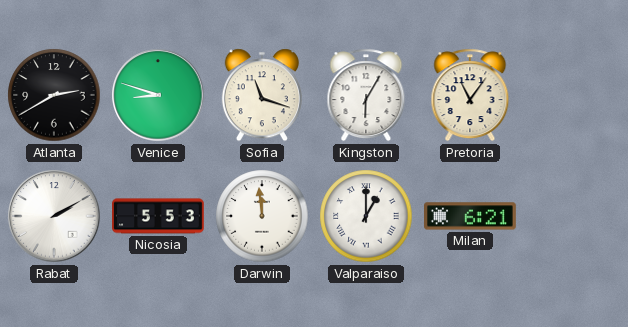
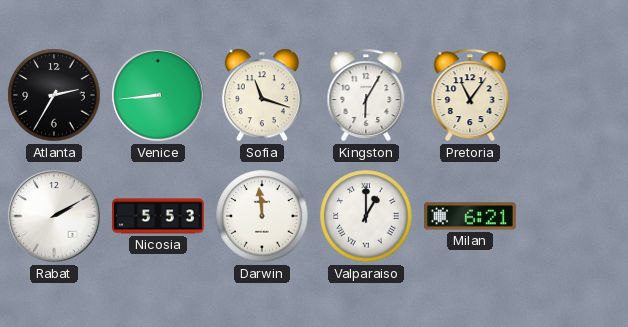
Atlanta: 2:40 -> 2:35 (54, 95)
Venice: 8:48 -> 8:44 (158, 95)
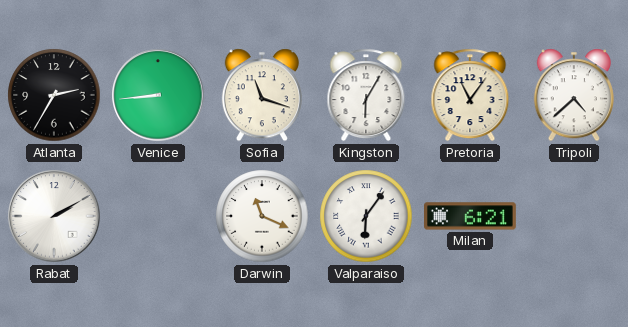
Tripoli: none -> 4:38 (574, 95)
Nicosia: 5:53 -> none (159, 216)
Darwin: 11:59 -> 11:19 (262, 216)
Valparaiso: 1:00 -> 6:06 (366, 216)
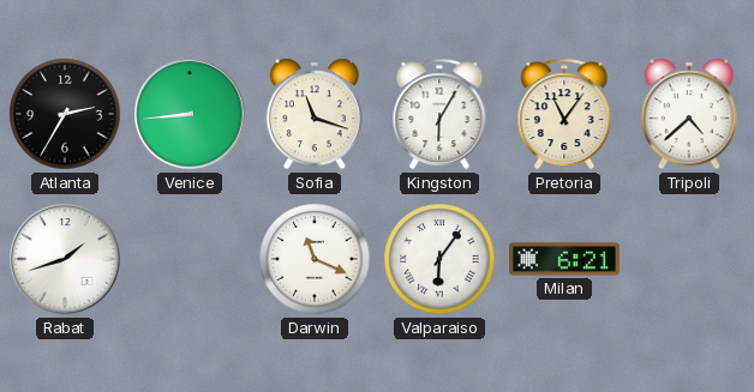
Rabat: 2:10 -> 1:42 (65, 259)
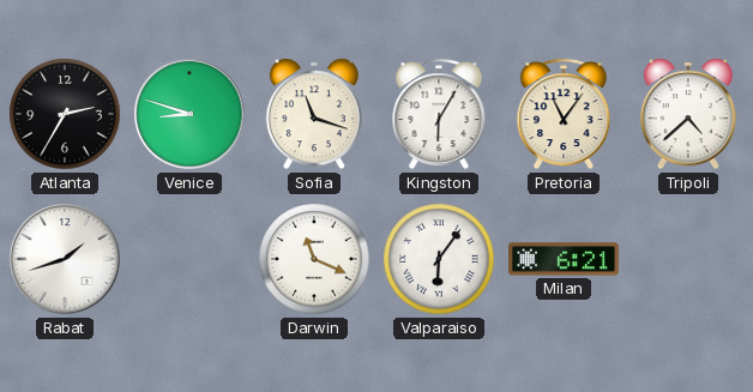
Venice: 8:44 -> 8:48 (189, 114)
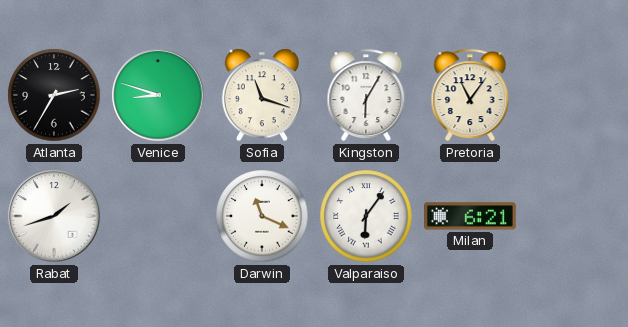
Tripoli: 4:38 -> none (688, 114)
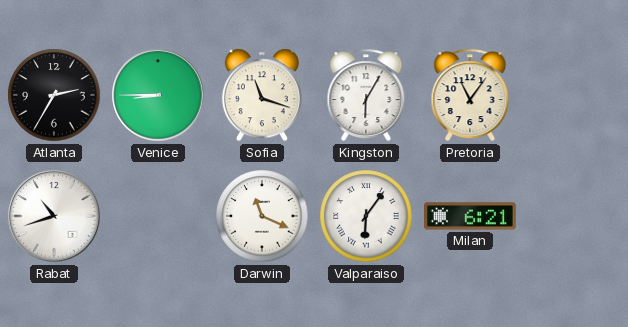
Venice: 8:48 -> 8:45 (158, 95)
Rabat: 1:42 -> 10:42 (54, 216)
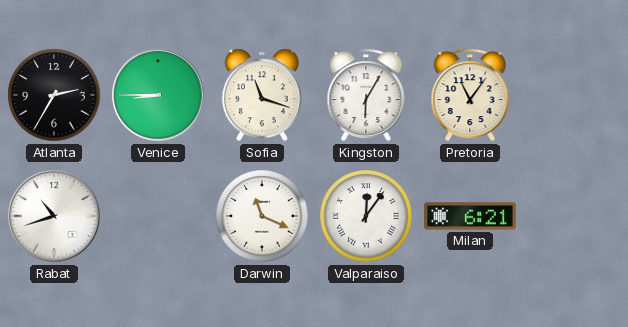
Valparaiso: 6:06 -> 12:06 (366, 216)
